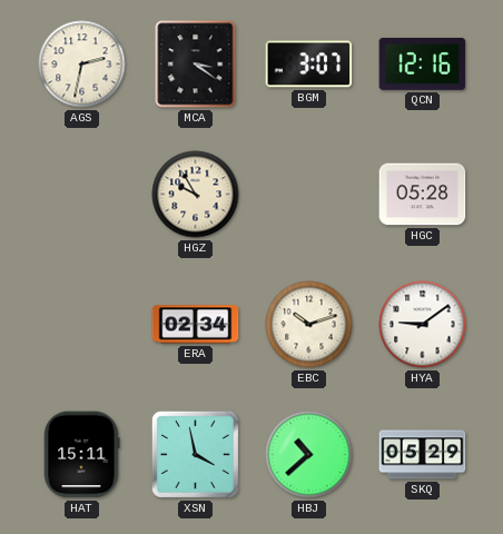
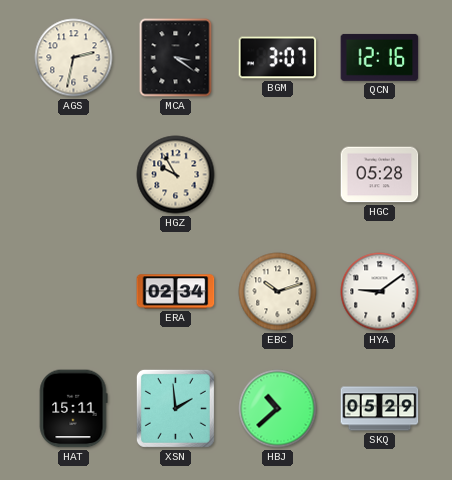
XSN: 3:58 -> 1:59 (175, 408)
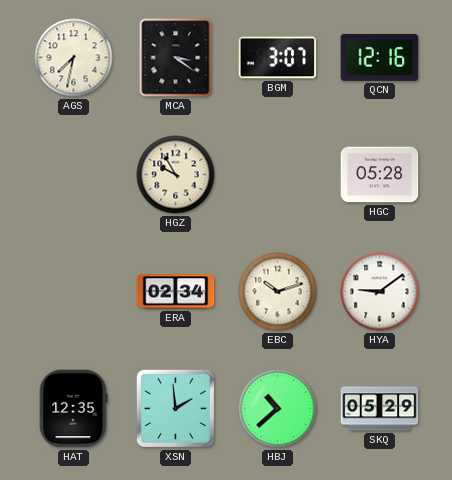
AGS: 2:32 -> 7:32 (74, 58)
HAT: 15:11 -> 12:35 (73, 409)
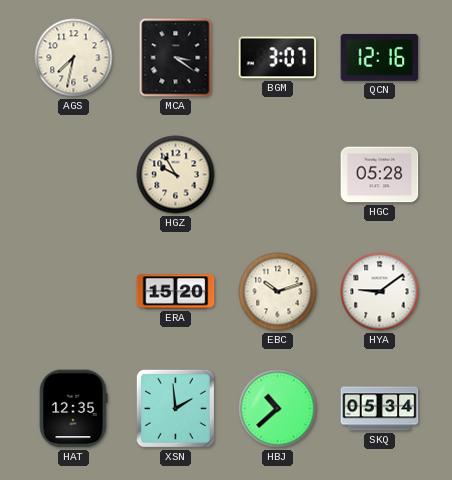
ERA: 02:34 -> 15:20 (176, 292)
SKQ: 05:29 -> 05:34 (380, 409)
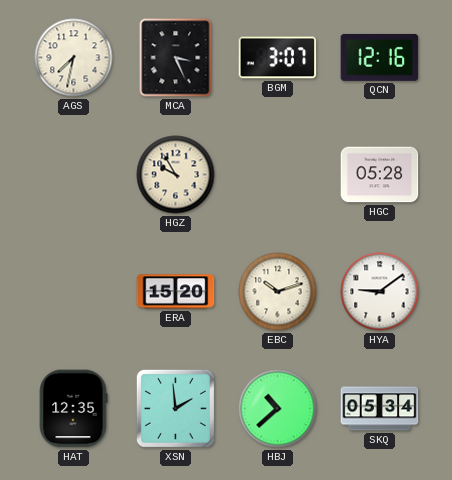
MCA: 3:21 -> 3:26 (176, 58)
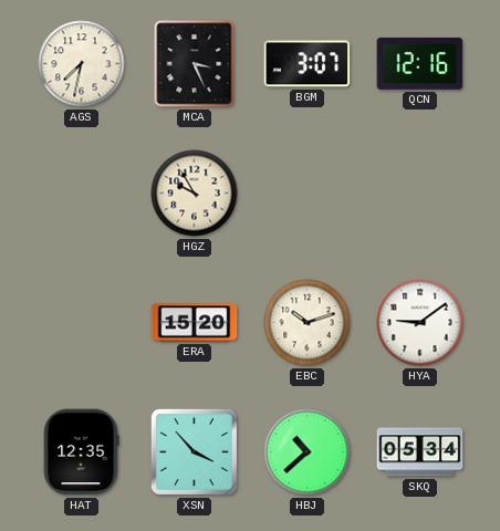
HGC: 05:28 -> none (380, 175)
XSN: 1:59 -> 3:53 (194, 451)
